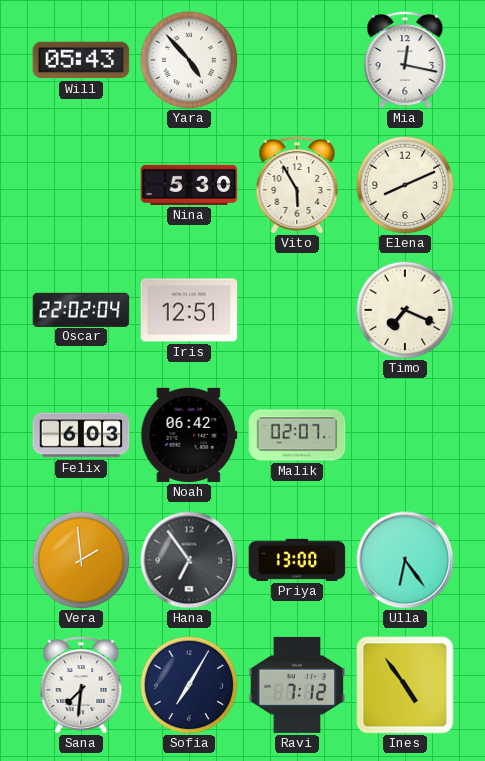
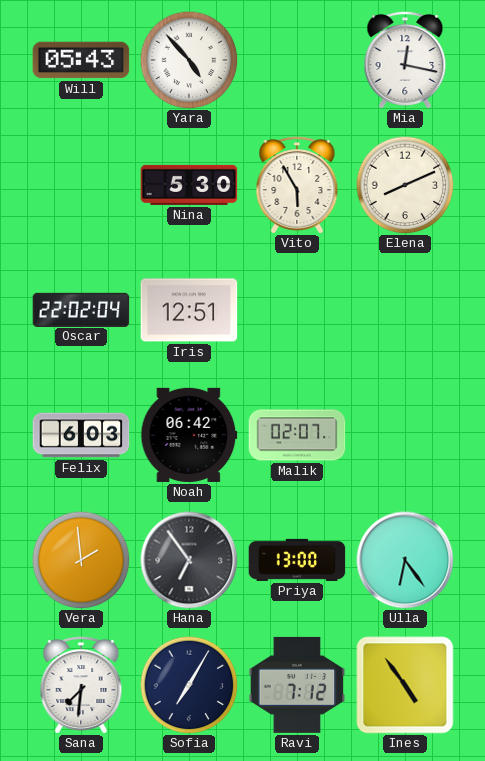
Timo: 7:19 -> none (405, 310)
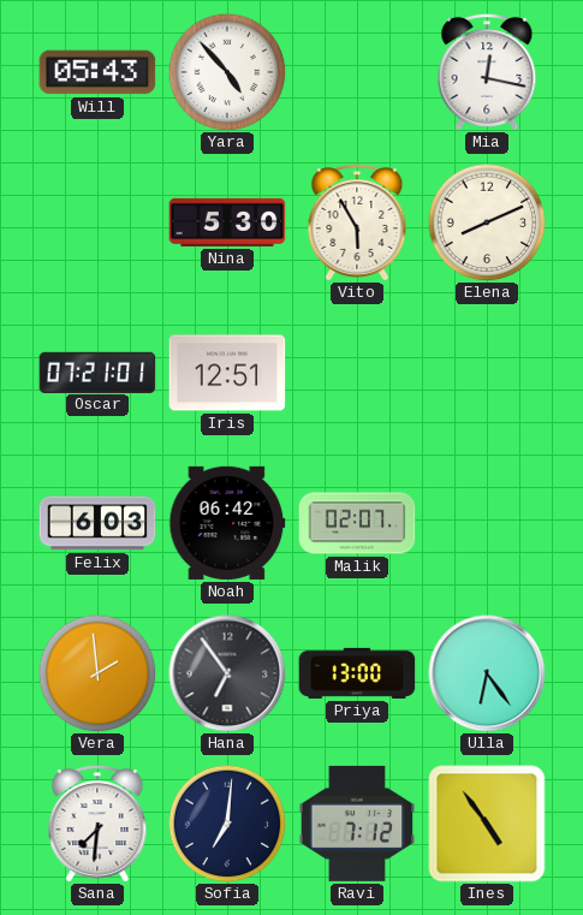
Oscar: 22:02 -> 07:21 (97, 372)
Sofia: 7:05 -> 7:01 (227, 824)
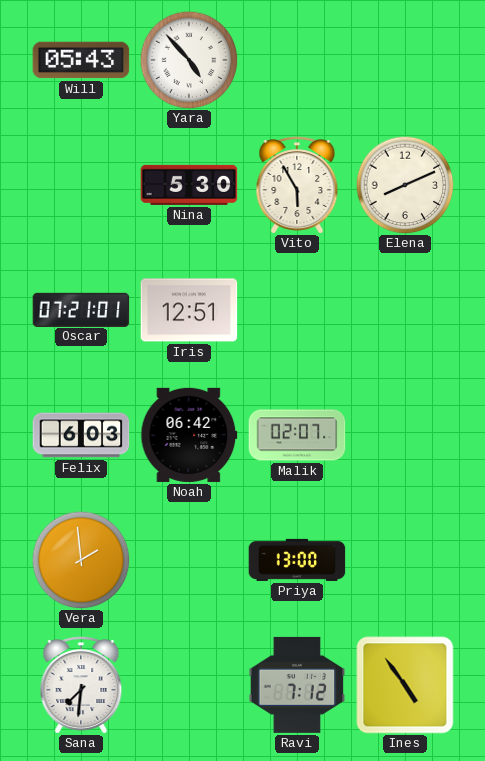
Mia: 12:17 -> none (487, 72)
Hana: 6:54 -> none (227, 673)
Ulla: 6:24 -> none (487, 673)
Sofia: 7:01 -> none (227, 824)
